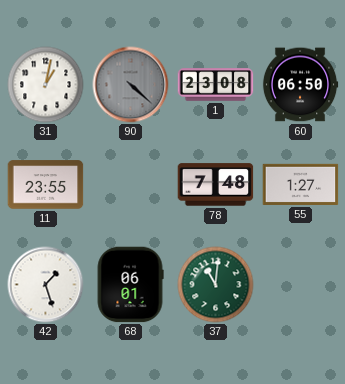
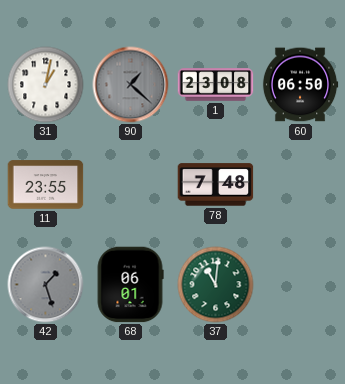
90: 4:22 -> 1:22 (131, 85)
55: 1:27 -> none (301, 184)
42 dial: white -> grey (46, 285)
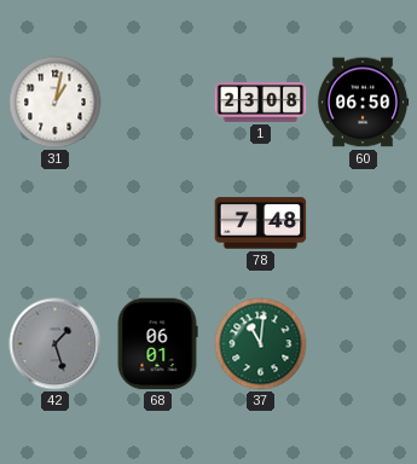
90: 1:22 -> none (131, 85)
11: 23:55 -> none (46, 185)
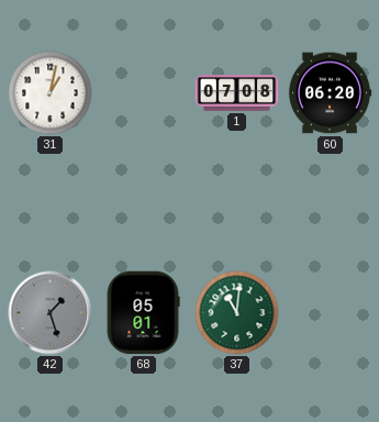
1: 23:08 -> 07:08 (237, 93)
60: 06:50 -> 06:20 (330, 93)
78: 7:48 -> none (261, 224)
68: 06:01 -> 05:01 (143, 313)
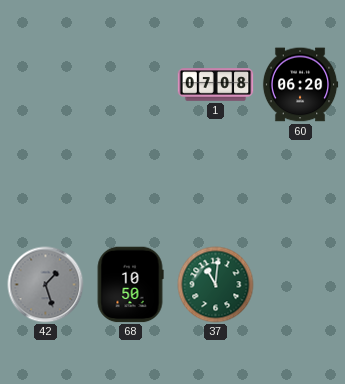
31: 1:02 -> none (51, 93)
68: 05:01 -> 10:50 (130, 285)
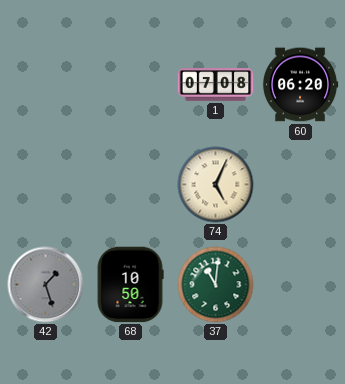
74: none -> 5:04 (216, 185)
